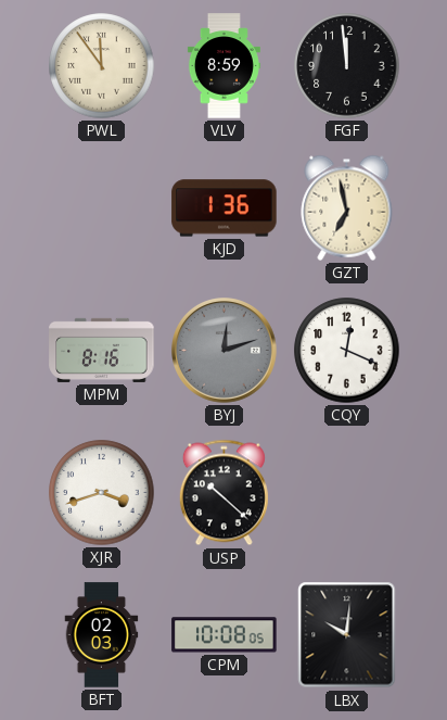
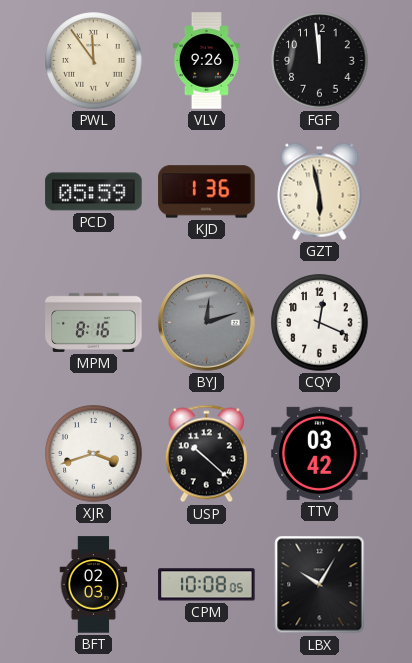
VLV: 8:59 -> 9:26 (206, 61)
PCD: none -> 05:59 (94, 192)
GZT: 6:58 -> 5:58 (320, 191)
TTV: none -> 03:42 (320, 453)
LBX: 10:01 -> 10:05 (320, 585)
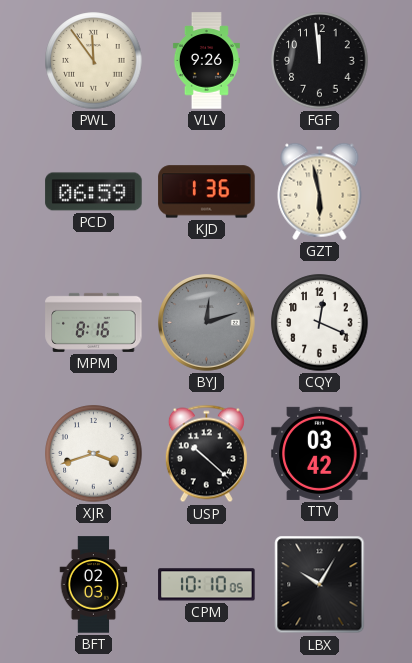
PCD: 05:59 -> 06:59 (94, 192)
CPM: 10:08 -> 10:10 (207, 585)
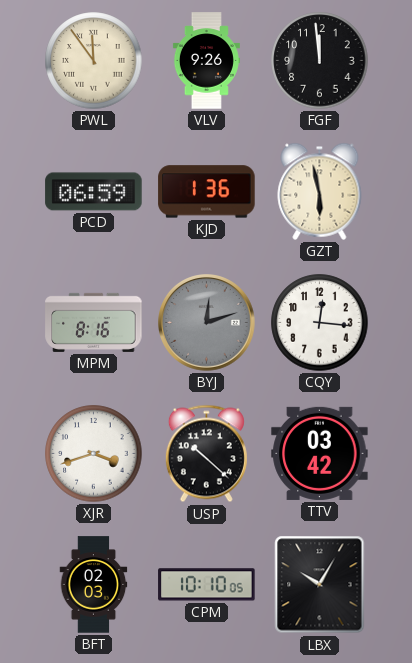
CQY: 12:19 -> 12:16 (320, 323)
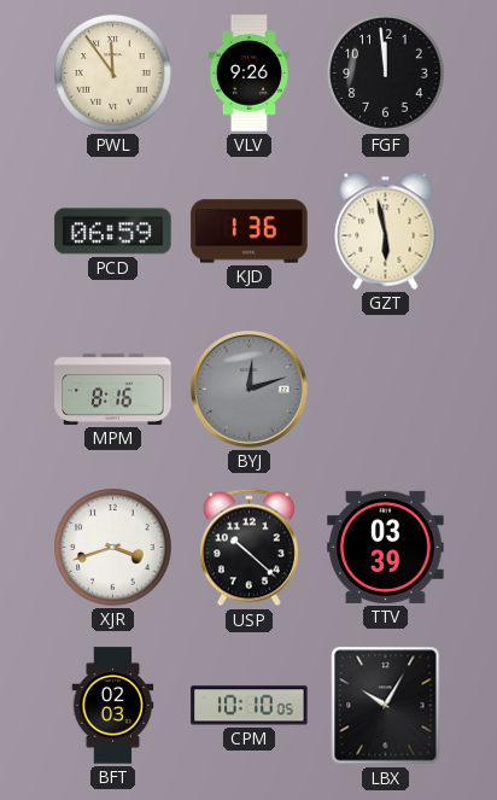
CQY: 12:16 -> none (320, 323)
TTV: 03:42 -> 03:39 (386, 547)
